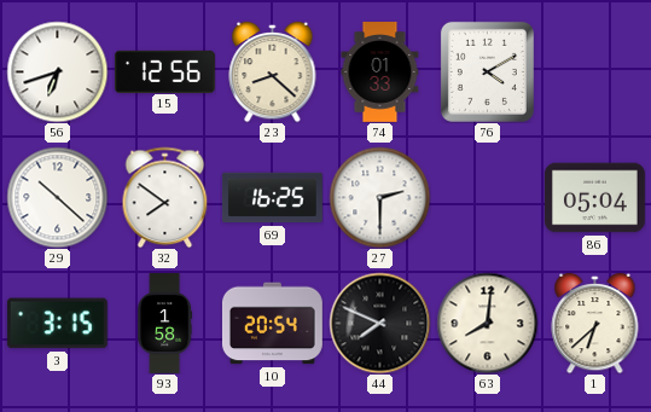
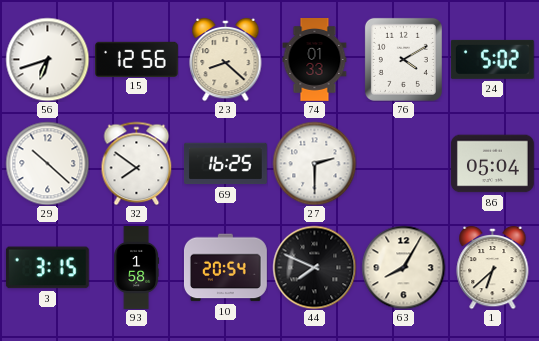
24: none -> 5:02 (492, 59)
63: 8:01 -> 8:05 (403, 267)
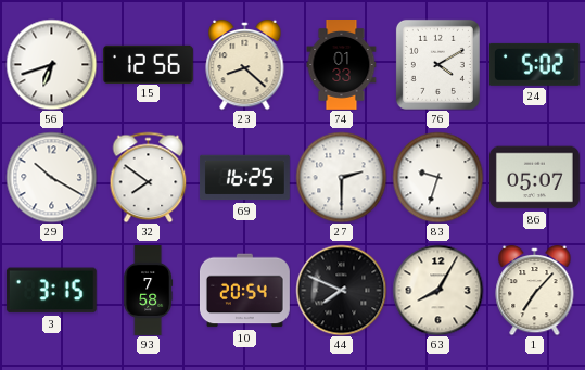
29: 10:22 -> 10:20 (51, 177)
83: none -> 9:33 (437, 177)
86: 05:04 -> 05:07 (534, 178)
93: 1:58 -> 7:58 (149, 291)
1: 6:38 -> 7:07 (535, 290)
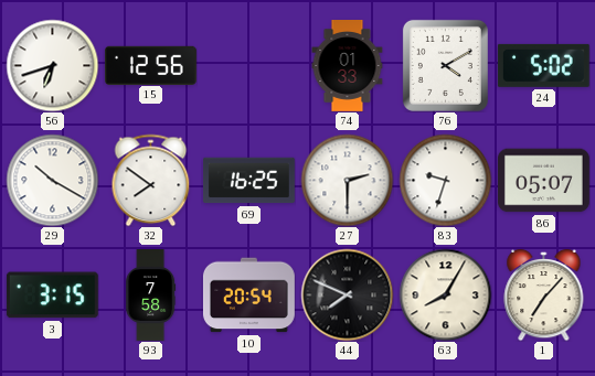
23: 8:22 -> none (245, 64)
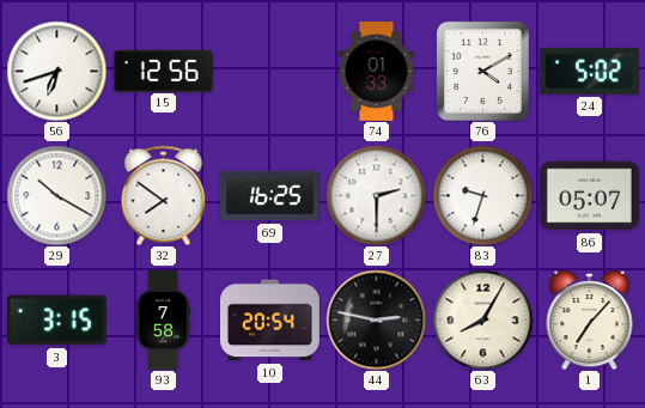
44: 7:49 -> 2:47 (376, 319)
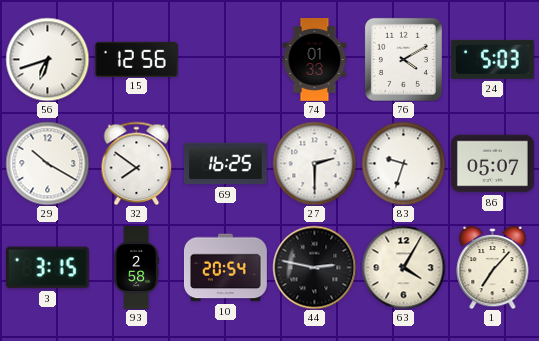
24: 5:02 -> 5:03 (492, 59)
93: 7:58 -> 2:58 (137, 268)
63: 8:05 -> 4:05 (403, 267)
